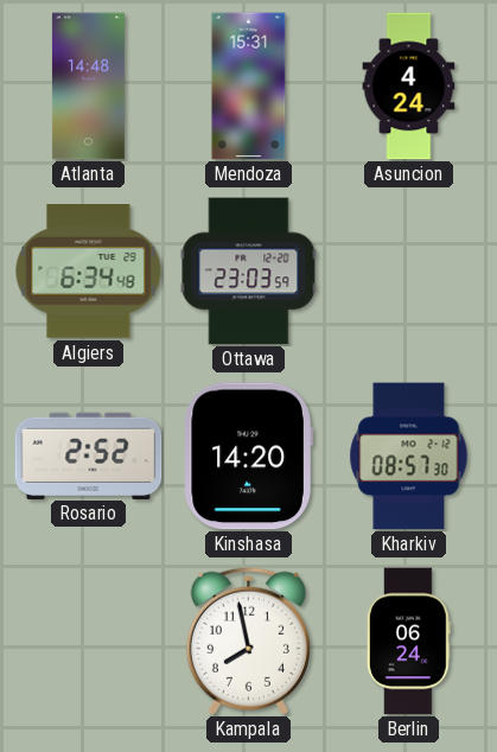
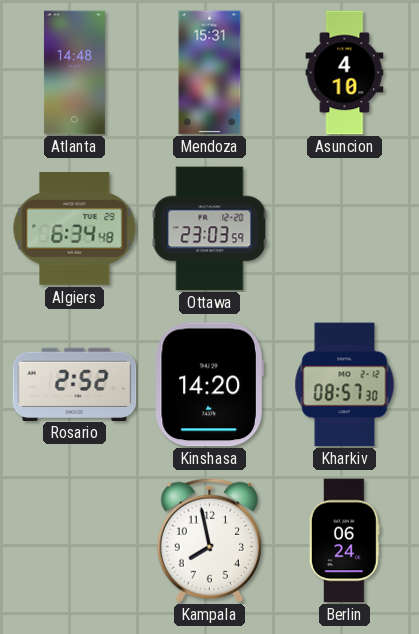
Asuncion: 4:24 -> 4:10 (345, 73)
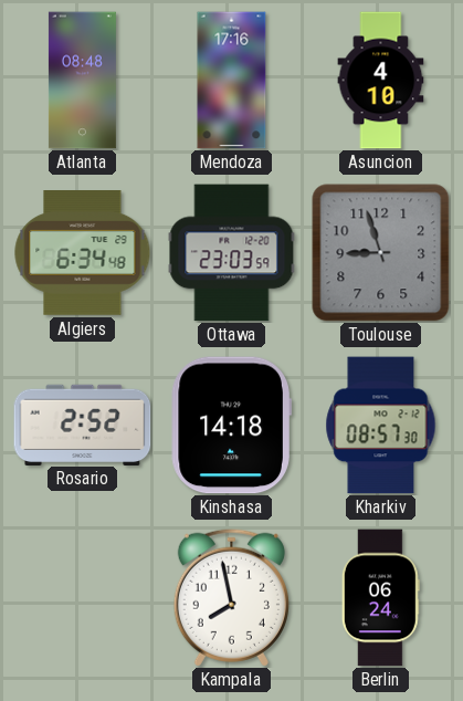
Atlanta: 14:48 -> 08:48 (82, 81)
Mendoza: 15:31 -> 17:16 (232, 81)
Toulouse: none -> 8:57 (381, 253)
Kinshasa: 14:20 -> 14:18 (231, 426)
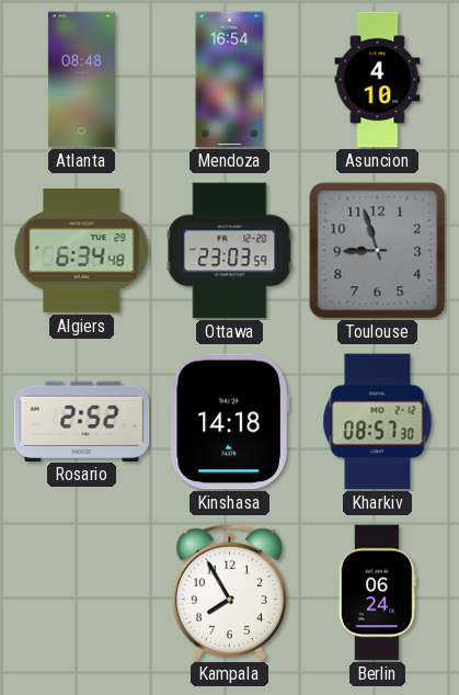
Mendoza: 17:16 -> 16:54 (230, 80)
Kampala: 7:58 -> 7:55 (229, 592)
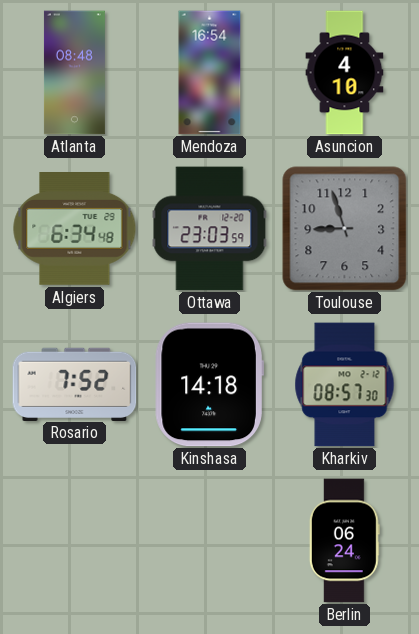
Rosario: 2:52 -> 7:52 (75, 384)
Kampala: 7:55 -> none (229, 592)
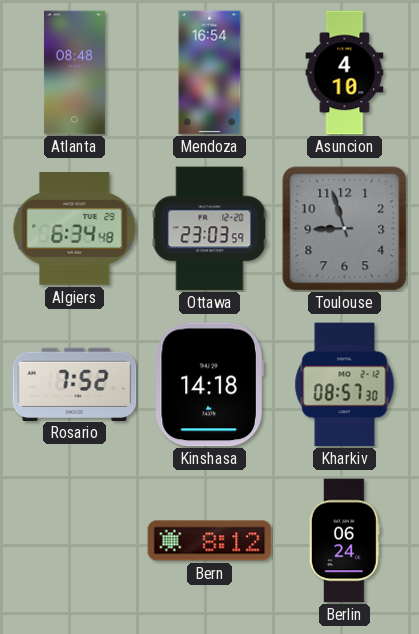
Bern: none -> 8:12 (210, 541)
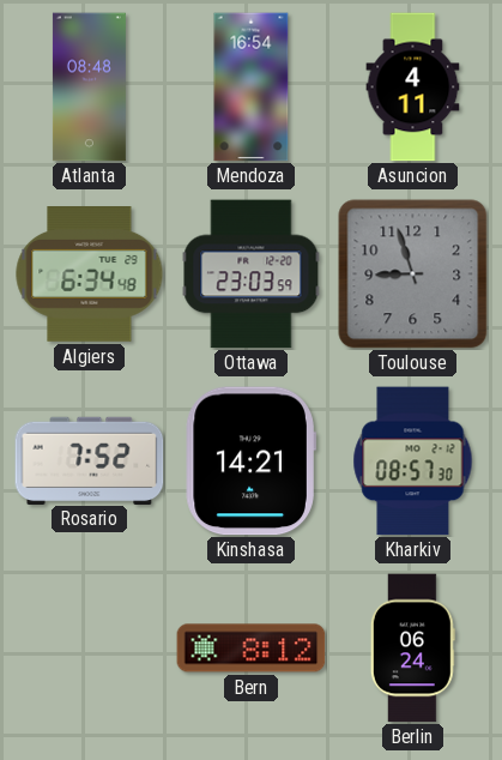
Asuncion: 4:10 -> 4:11 (413, 88)
Kinshasa: 14:18 -> 14:21 (250, 462)
